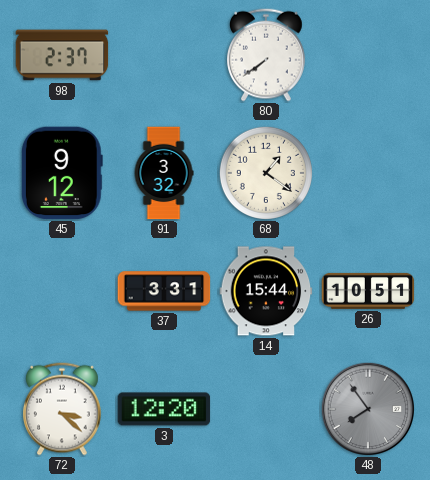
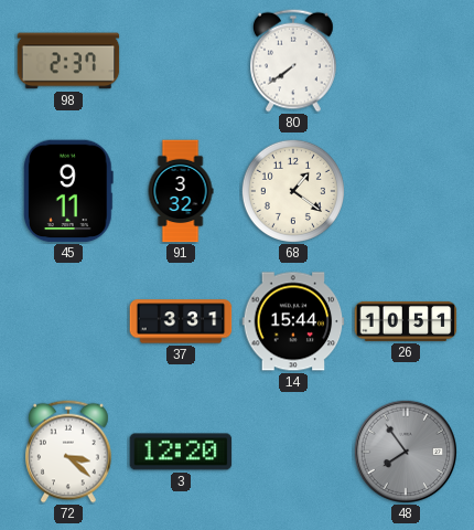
45: 9:12 -> 9:11 (68, 191)
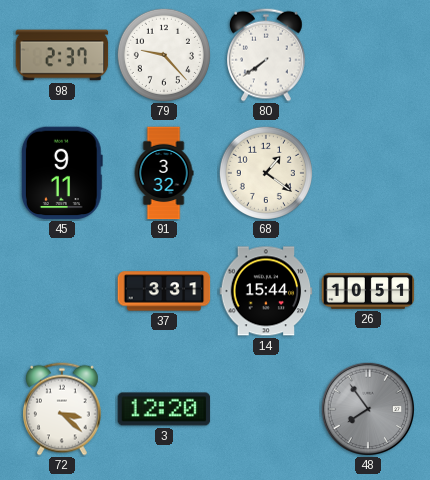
79: none -> 9:23 (164, 55)
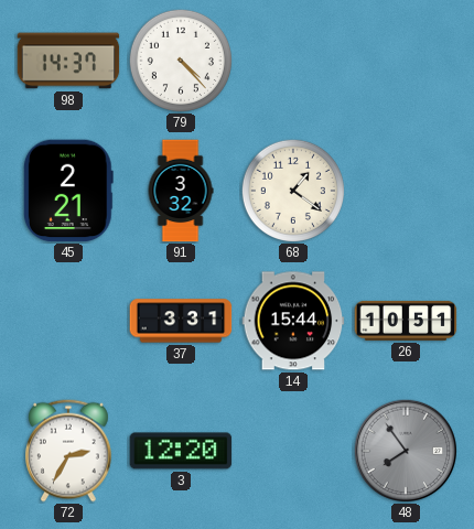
98: 2:37 -> 14:37 (68, 61)
79: 9:23 -> 4:23 (181, 61)
80: 7:39 -> none (267, 55)
45: 9:11 -> 2:21 (68, 191)
72: 3:22 -> 2:35 (69, 451)
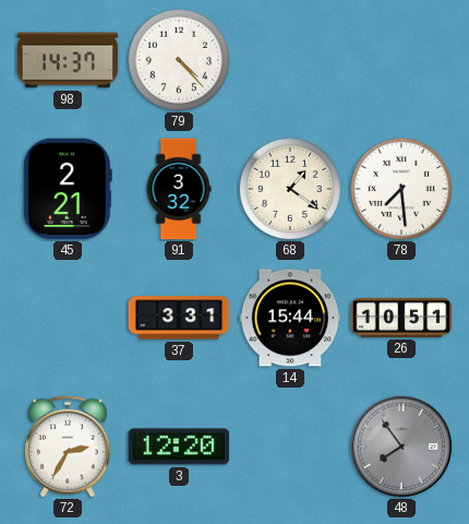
78: none -> 7:29 (401, 189)
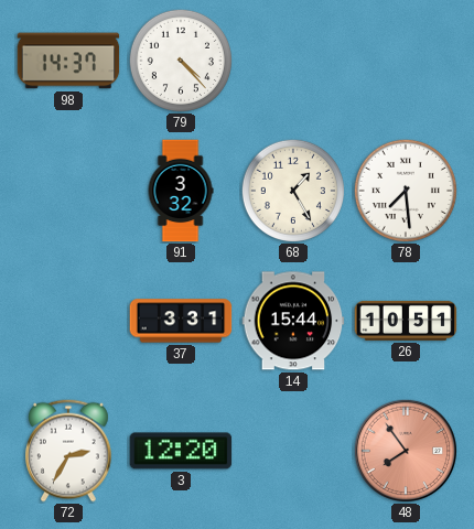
45: 2:21 -> none (68, 189)
68: 1:21 -> 1:25 (293, 191)
48 dial: grey -> salmon (405, 450)
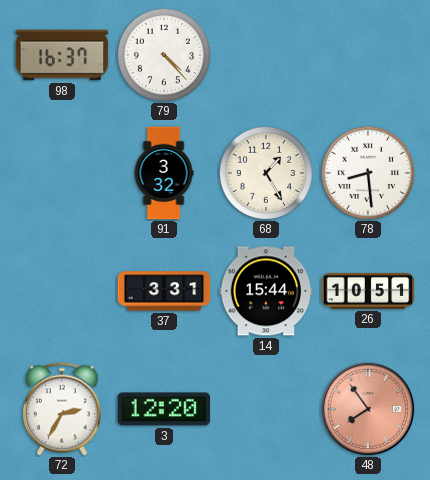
98: 14:37 -> 16:37 (62, 55)
78: 7:29 -> 8:29 (368, 173)
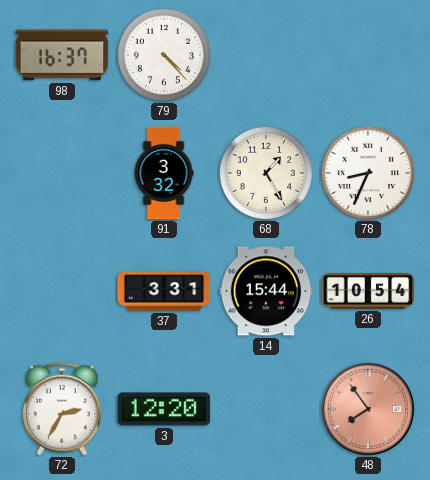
78: 8:29 -> 8:34 (368, 173)
26: 10:51 -> 10:54 (368, 291)
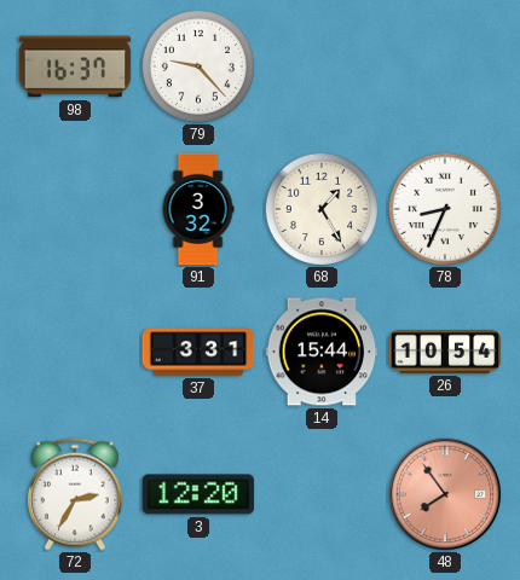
79: 4:23 -> 9:23 (198, 66)
